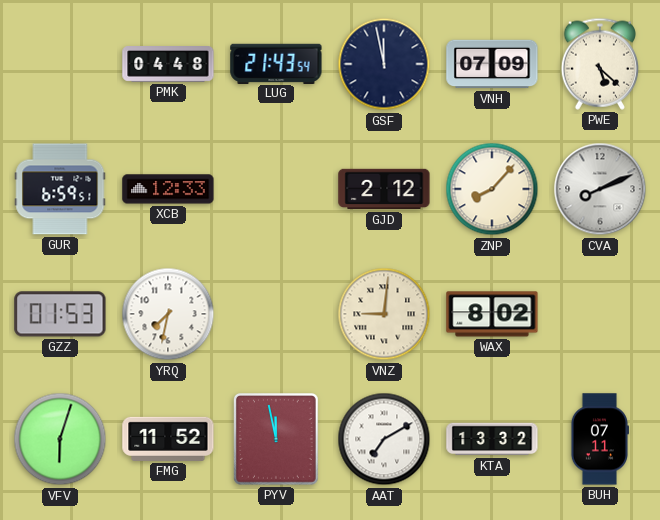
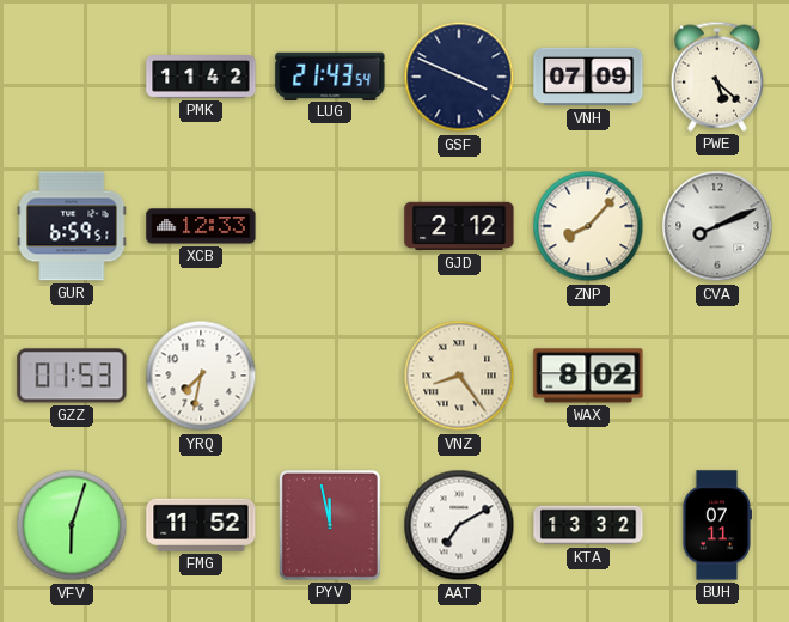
PMK: 04:48 -> 11:42 (201, 78)
GSF: 11:58 -> 3:49 (459, 77)
VNZ: 9:01 -> 8:24 (459, 376)
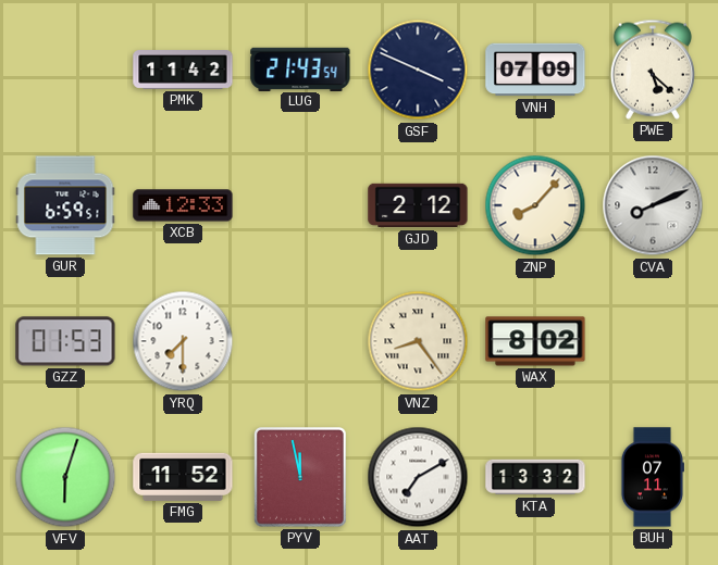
YRQ: 7:32 -> 7:30 (183, 341)
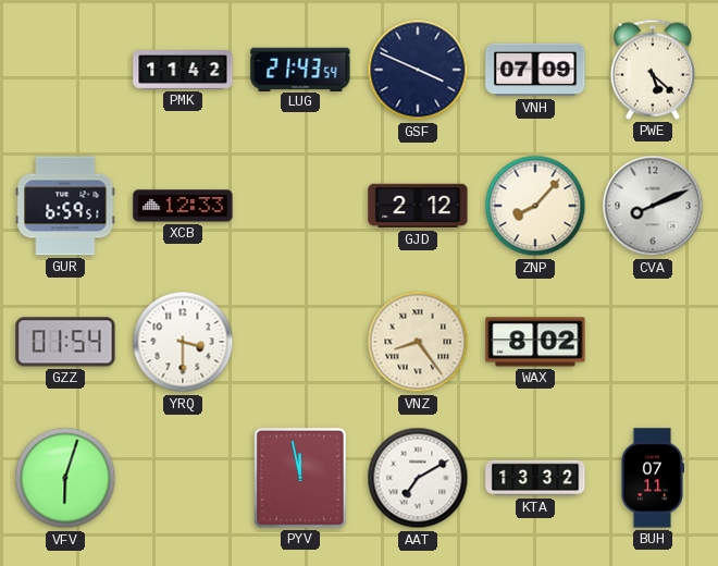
GZZ: 01:53 -> 01:54 (65, 342)
YRQ: 7:30 -> 3:30 (183, 342)
FMG: 11:52 -> none (183, 477)
